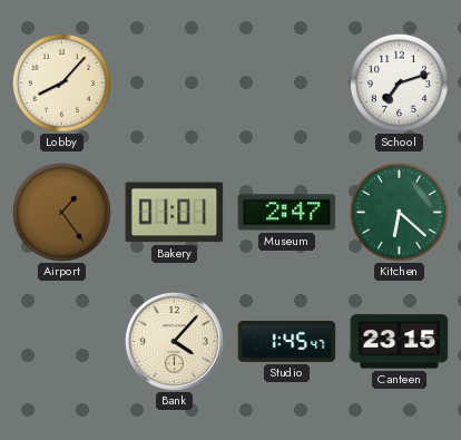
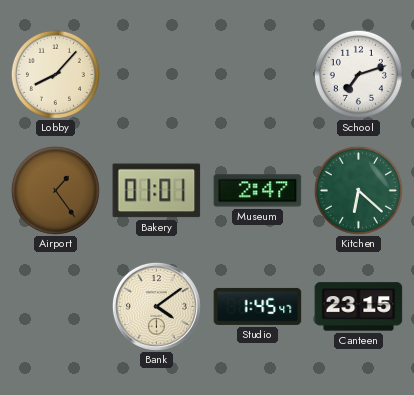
Bank: 4:07 -> 4:09 (156, 306)
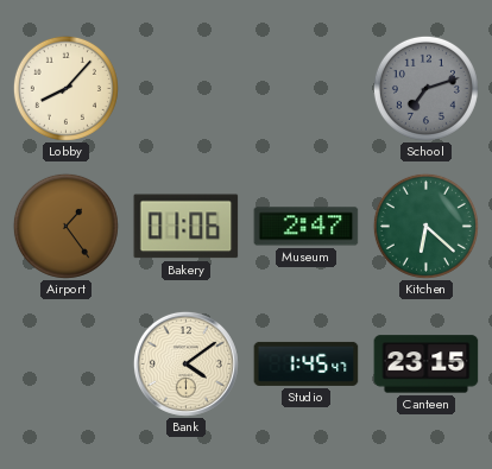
School dial: white -> grey (425, 88)
Bakery: 01:01 -> 01:06 (187, 227)
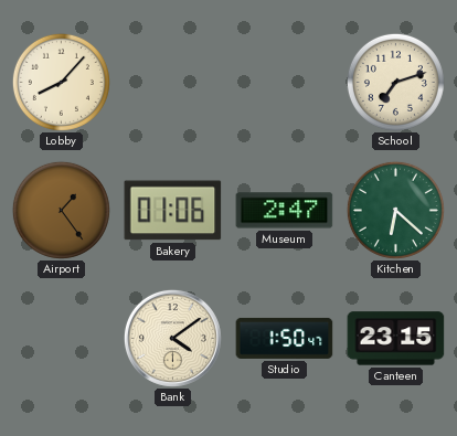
School dial: grey -> cream (395, 82)
Studio: 1:45 -> 1:50 (285, 338)
